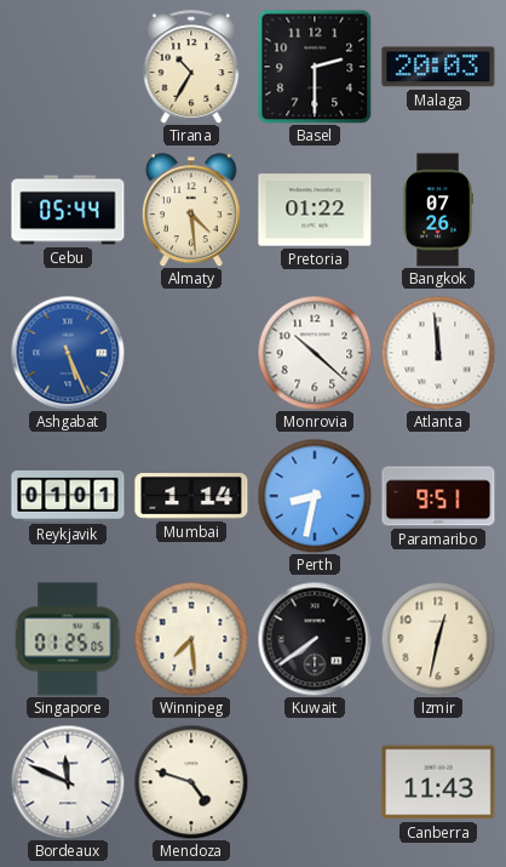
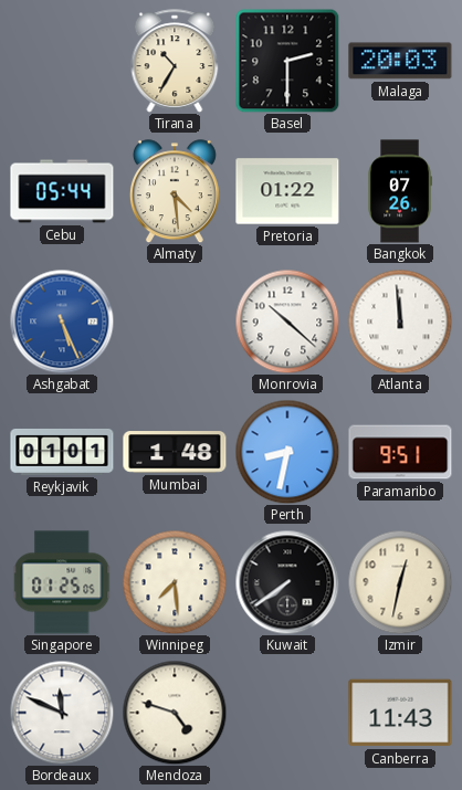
Mumbai: 1:14 -> 1:48 (175, 452)
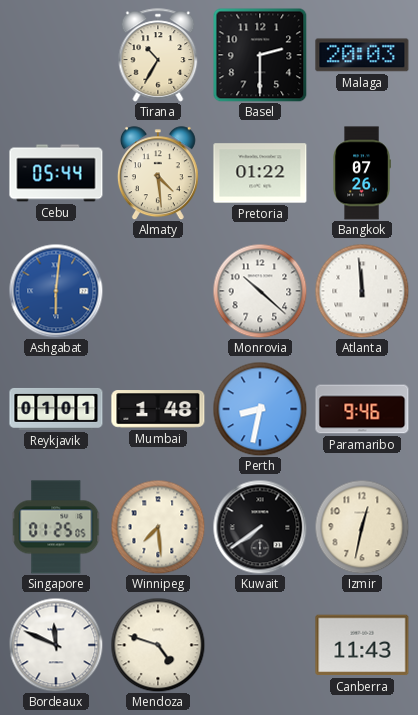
Ashgabat: 5:26 -> 6:01 (56, 291)
Paramaribo: 9:51 -> 9:46 (362, 409)
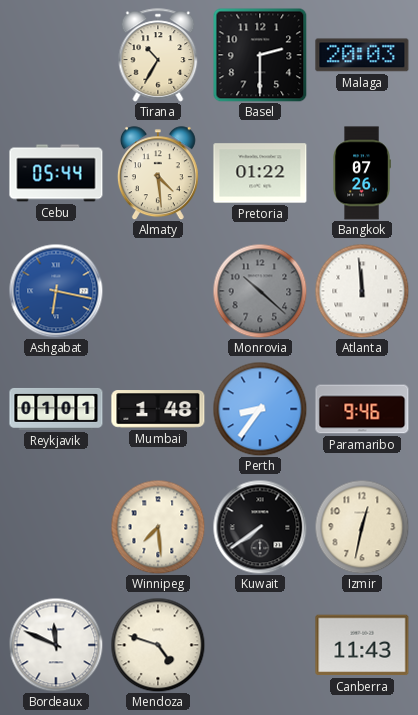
Ashgabat: 6:01 -> 6:17 (56, 291)
Monrovia dial: white -> grey (260, 291)
Perth: 8:32 -> 8:36 (260, 409)
Singapore: 01:25 -> none (56, 527)
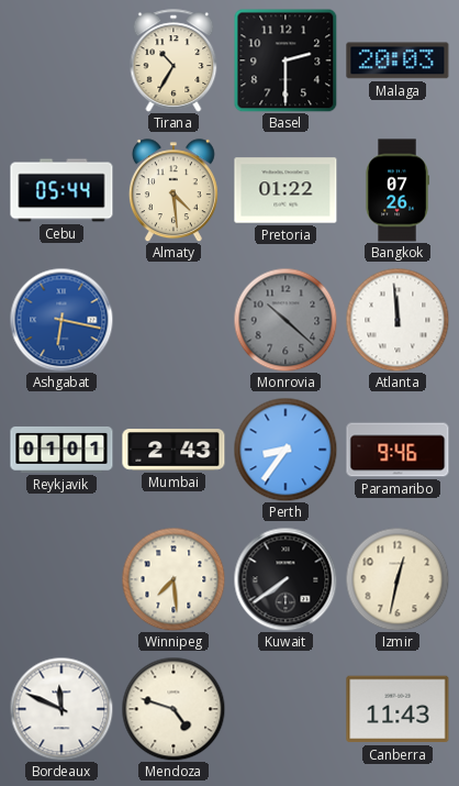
Mumbai: 1:48 -> 2:43 (173, 450)
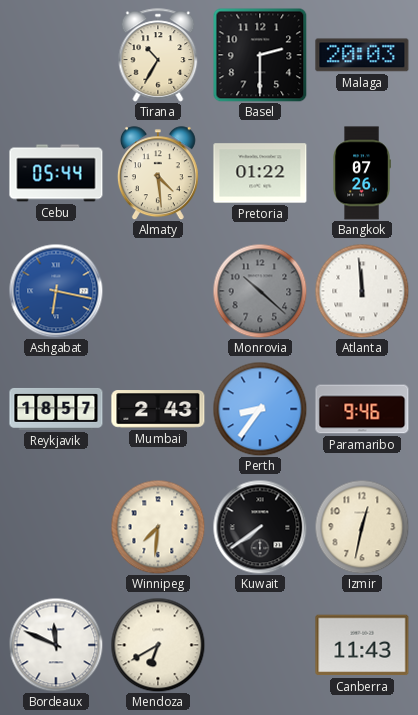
Reykjavik: 01:01 -> 18:57 (56, 409)
Winnipeg: 7:29 -> 7:31 (158, 527)
Mendoza: 4:48 -> 6:40 (158, 645)
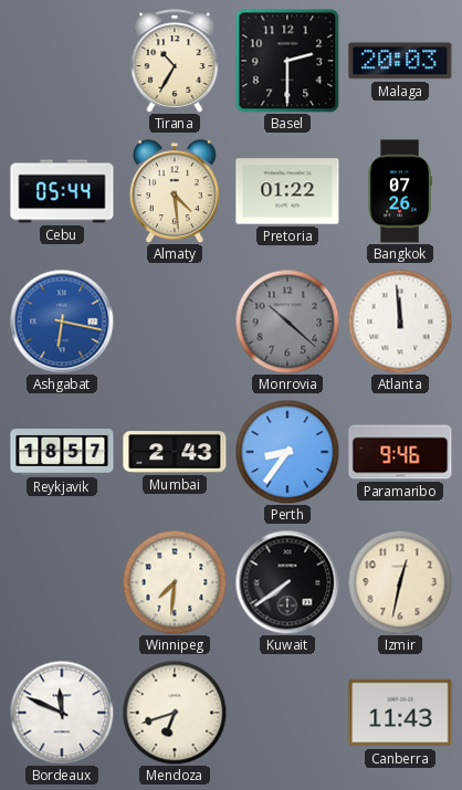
Mendoza: 6:40 -> 6:42 (175, 713)
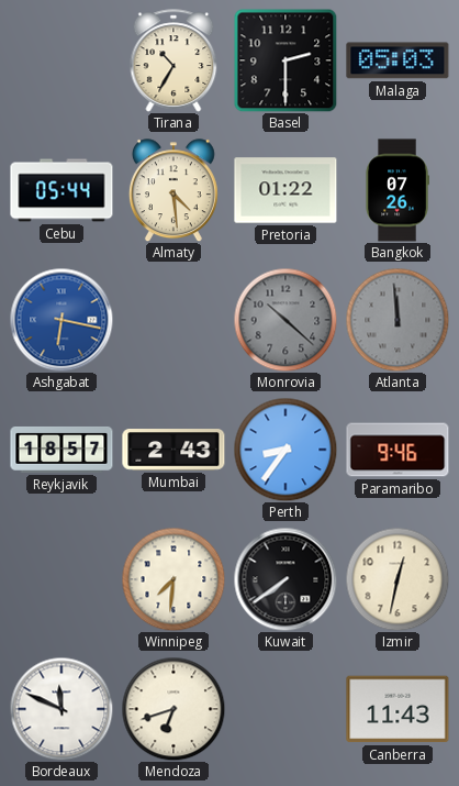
Malaga: 20:03 -> 05:03 (398, 60)
Atlanta dial: white -> grey (398, 320)
